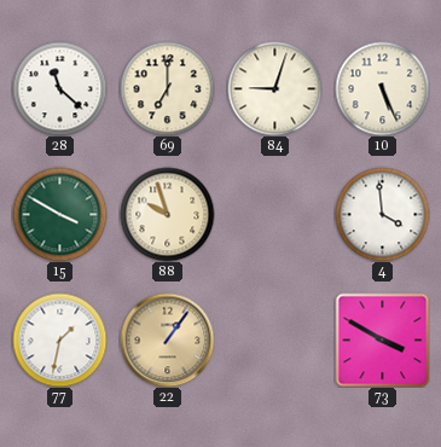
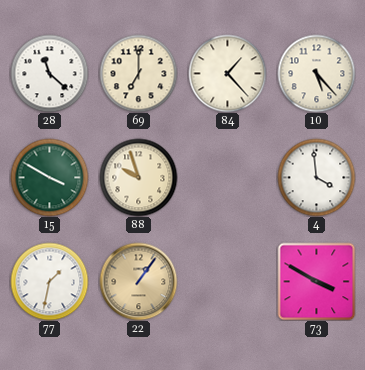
84: 9:03 -> 1:23 (227, 73)
10: 5:26 -> 5:23 (316, 73)
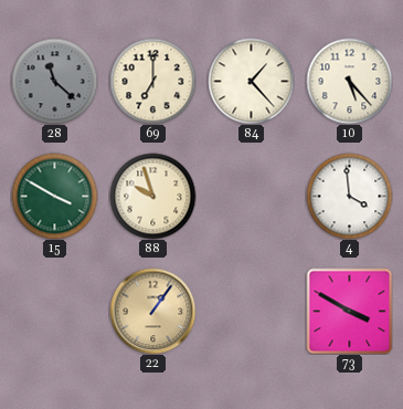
28 dial: white -> grey (54, 81)
77: 1:32 -> none (49, 281)
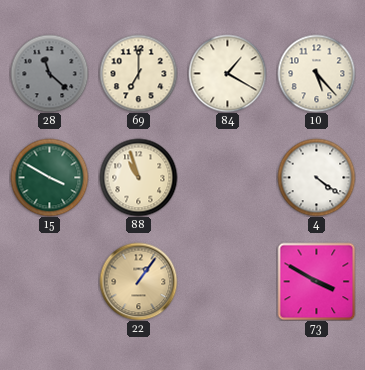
84: 1:23 -> 1:20 (227, 73)
88: 9:57 -> 10:57 (138, 177)
4: 3:59 -> 4:21 (316, 177)
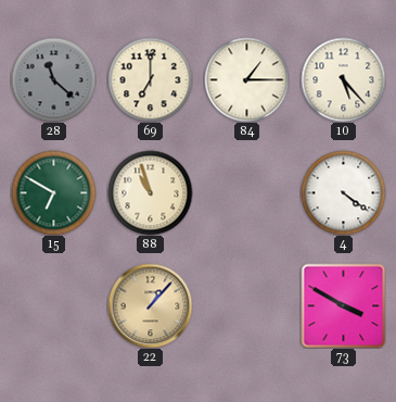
84: 1:20 -> 1:15 (246, 79)
15: 3:50 -> 6:50 (53, 192)
22: 1:06 -> 1:07 (150, 305)
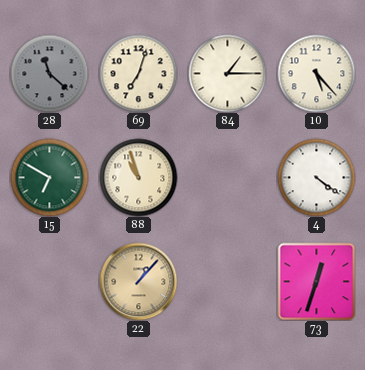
69: 7:00 -> 7:03 (138, 73)
73: 3:50 -> 12:33 (316, 281)
